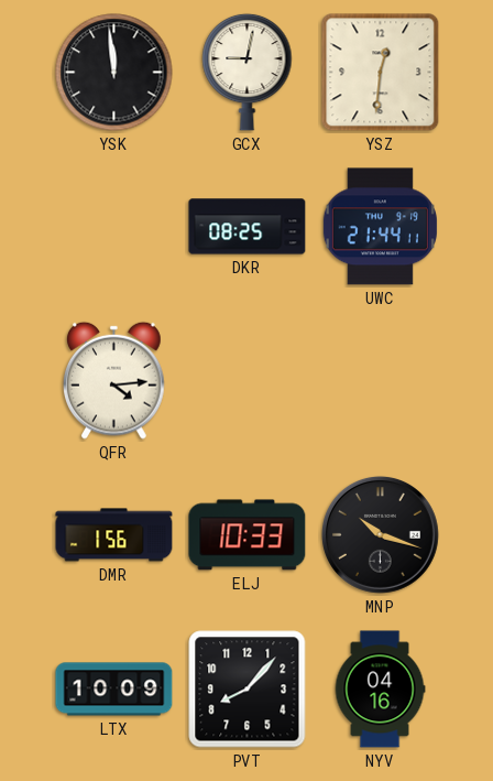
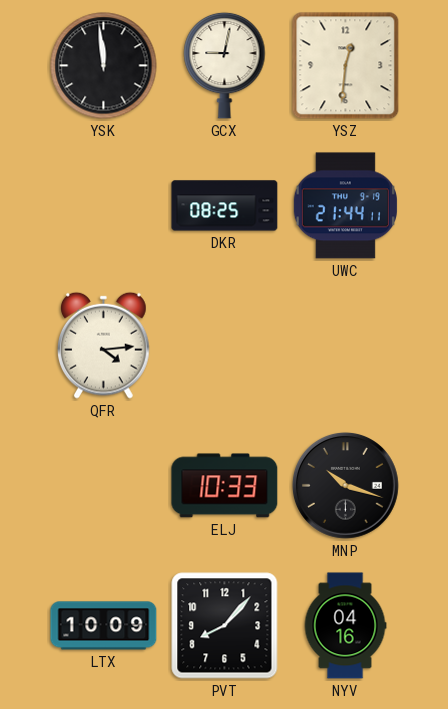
DMR: 1:56 -> none (114, 535)
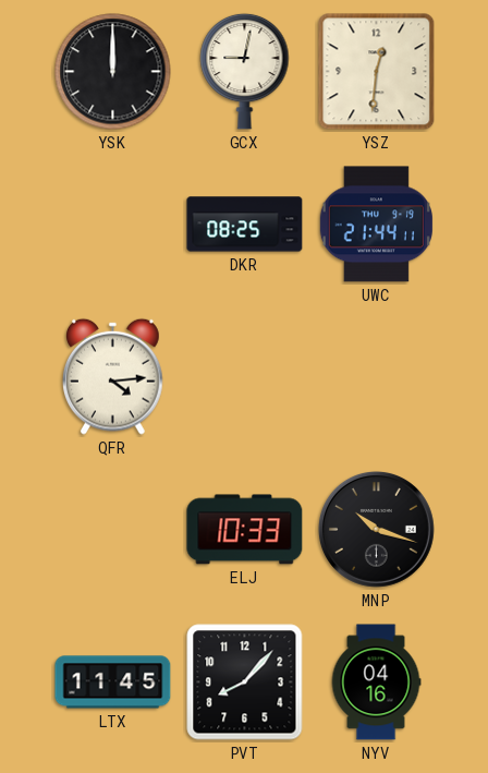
YSK: 11:59 -> 12:00 (113, 72)
LTX: 10:09 -> 11:45 (113, 683)
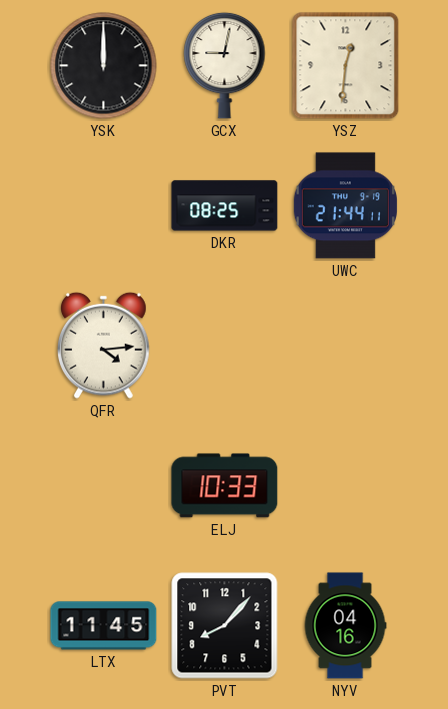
MNP: 10:18 -> none (376, 529)
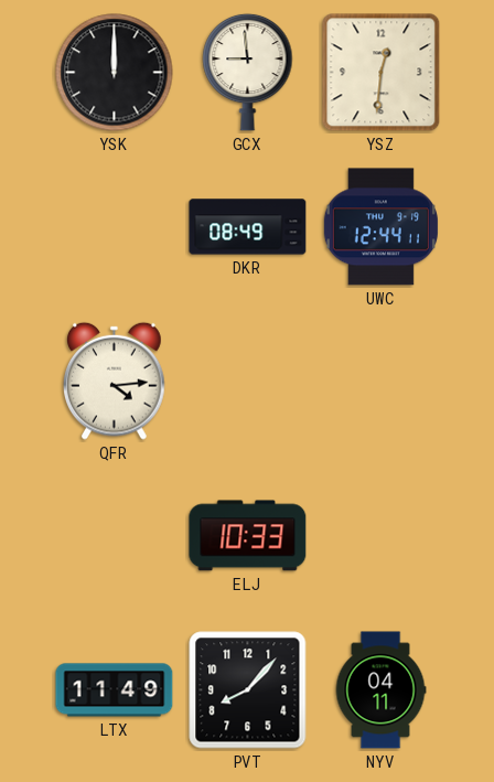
GCX: 9:02 -> 8:59 (248, 72)
DKR: 08:25 -> 08:49 (248, 227)
UWC: 21:44 -> 12:44 (380, 227)
LTX: 11:45 -> 11:49 (115, 690)
NYV: 04:16 -> 04:11 (380, 690)
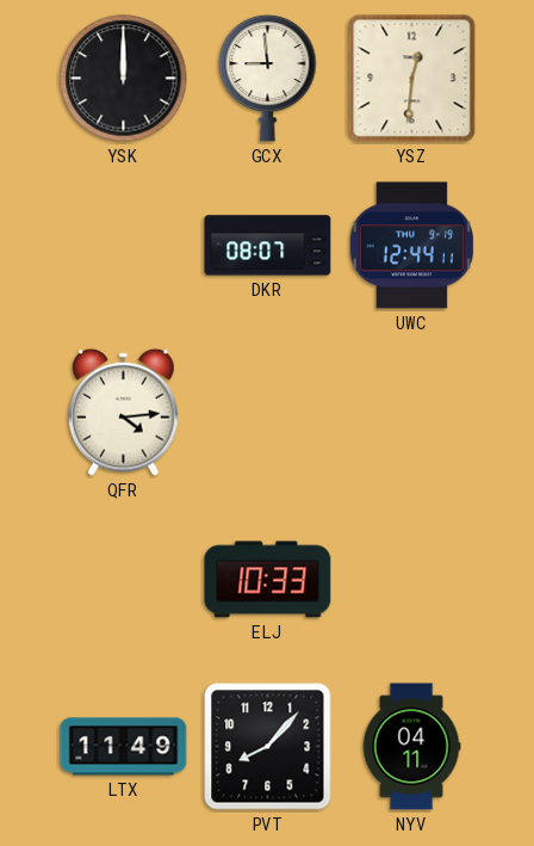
DKR: 08:49 -> 08:07 (268, 246)
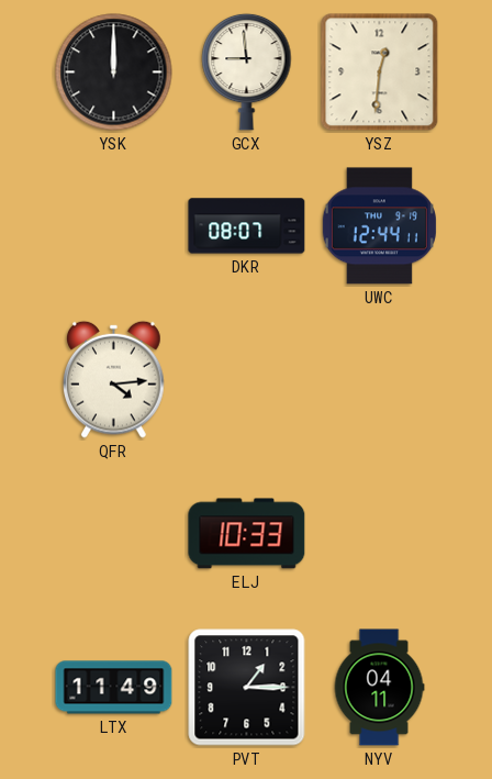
PVT: 8:07 -> 1:15 (247, 688)
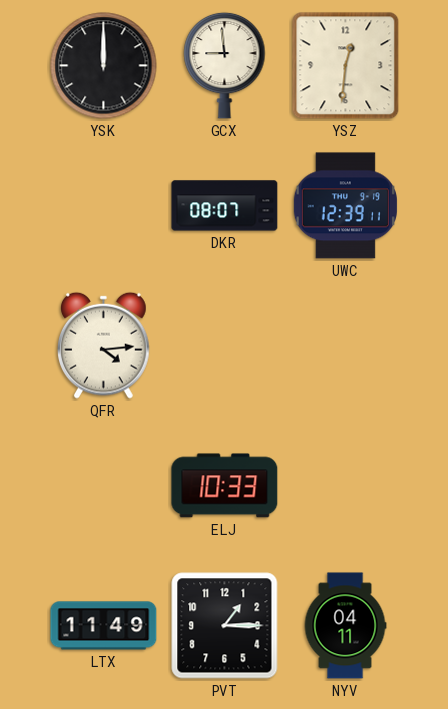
UWC: 12:44 -> 12:39 (345, 206)
